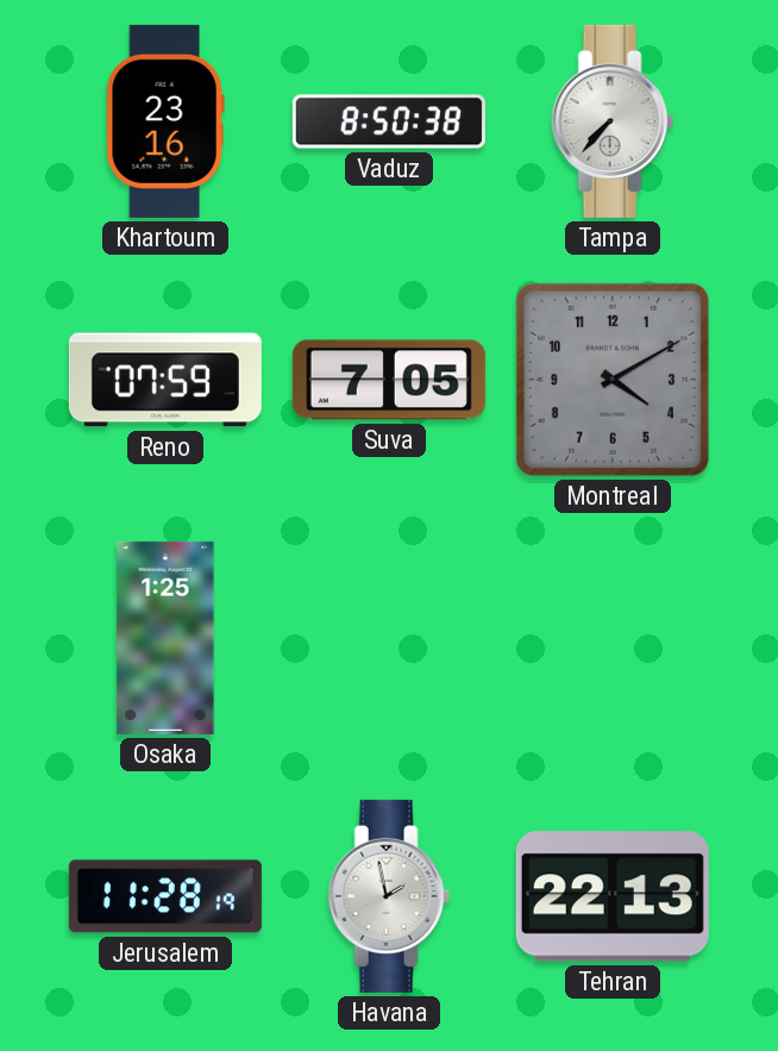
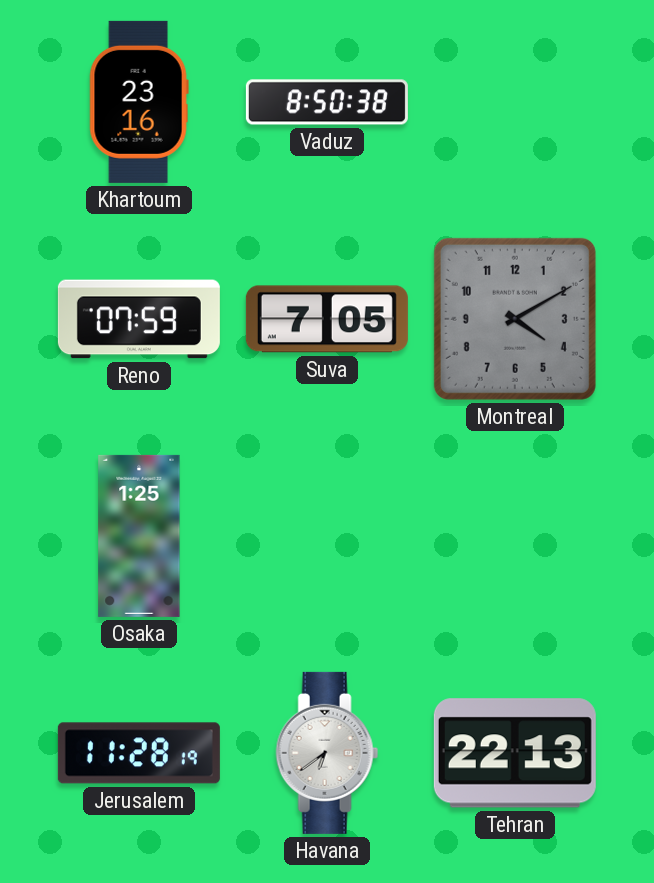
Tampa: 7:37 -> none (613, 121)
Havana: 1:58 -> 6:39 (327, 753)
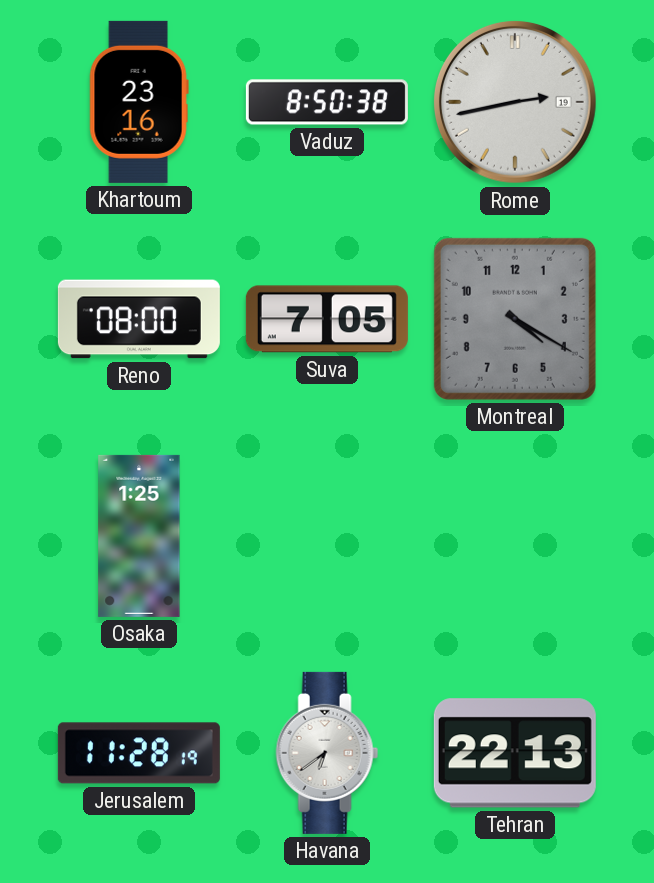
Rome: none -> 2:43 (515, 102)
Reno: 07:59 -> 08:00 (139, 319)
Montreal: 4:10 -> 4:20 (515, 319)
